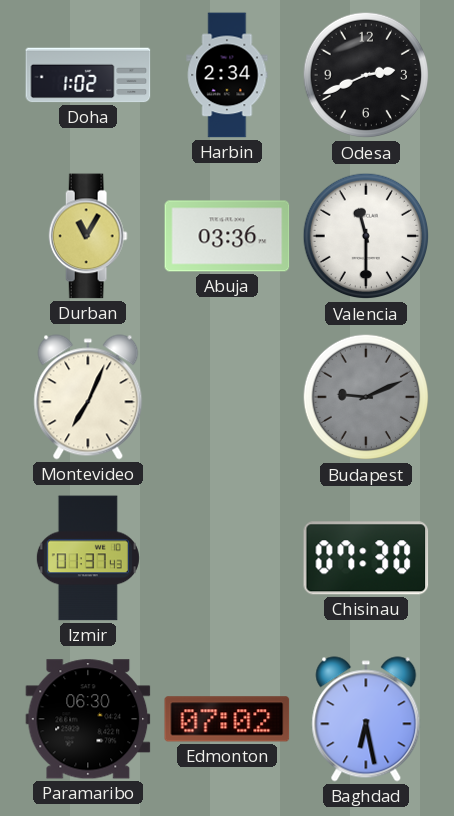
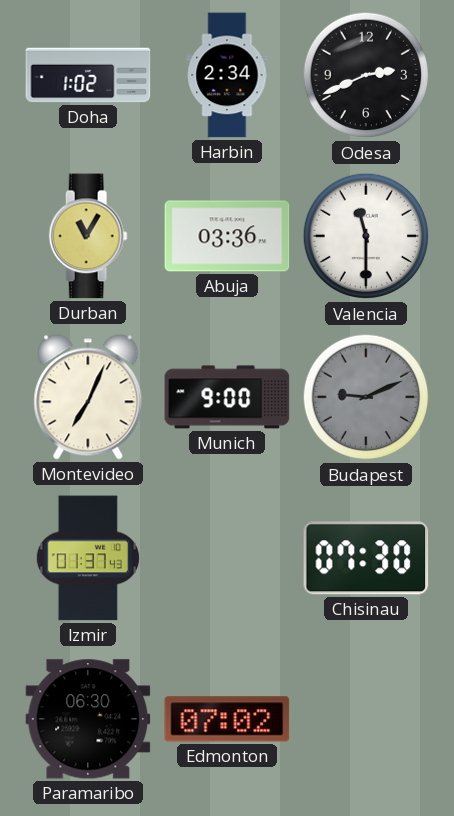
Munich: none -> 9:00 (227, 397)
Baghdad: 6:28 -> none (366, 719)
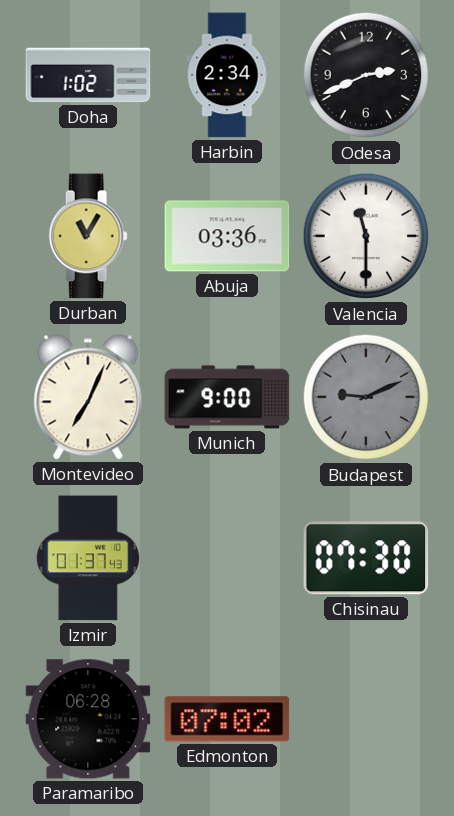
Paramaribo: 06:30 -> 06:28 (88, 719)
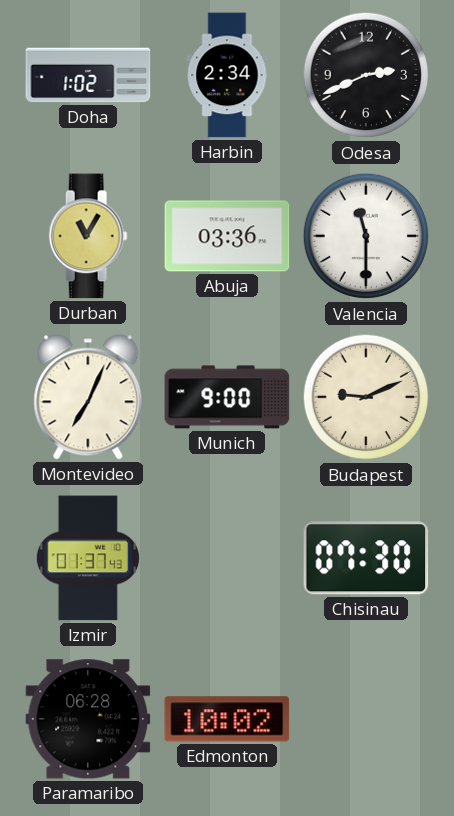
Budapest dial: grey -> cream (366, 397)
Edmonton: 07:02 -> 10:02 (227, 719)
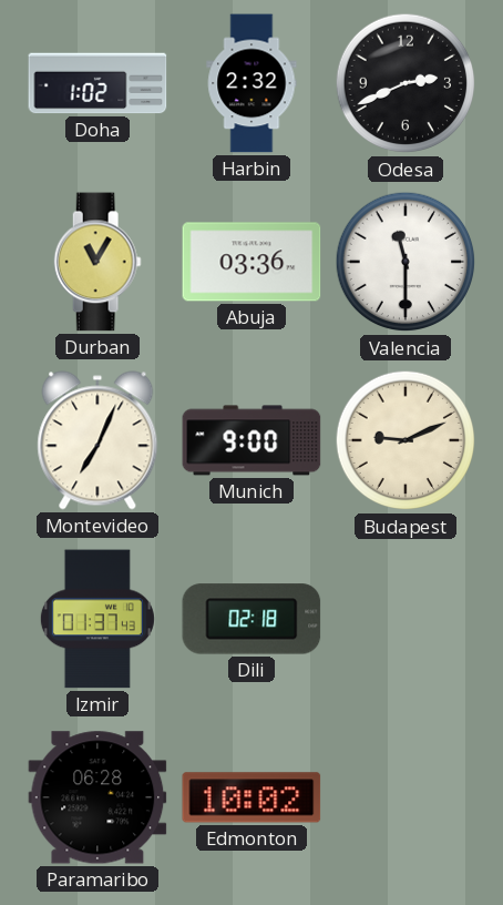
Harbin: 2:34 -> 2:32 (251, 83)
Dili: none -> 02:18 (251, 619)
Chisinau: 07:30 -> none (366, 558)
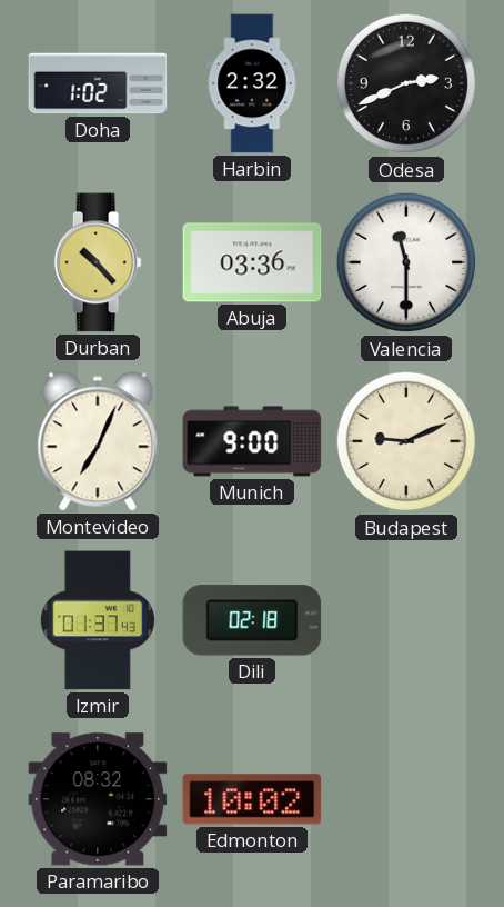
Durban: 11:05 -> 10:23 (98, 262)
Paramaribo: 06:28 -> 08:32 (98, 799)
